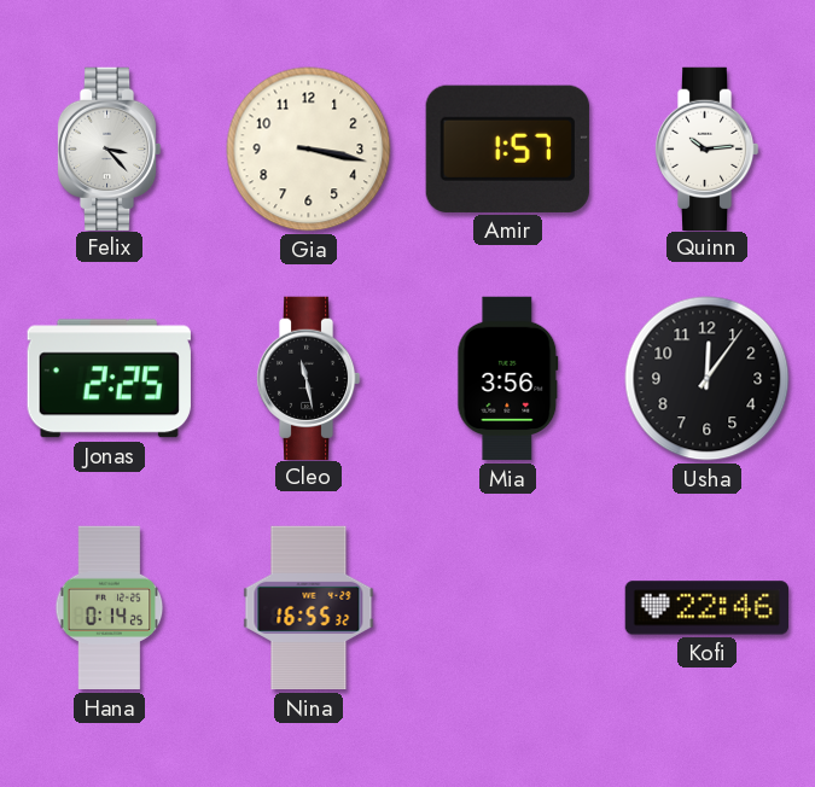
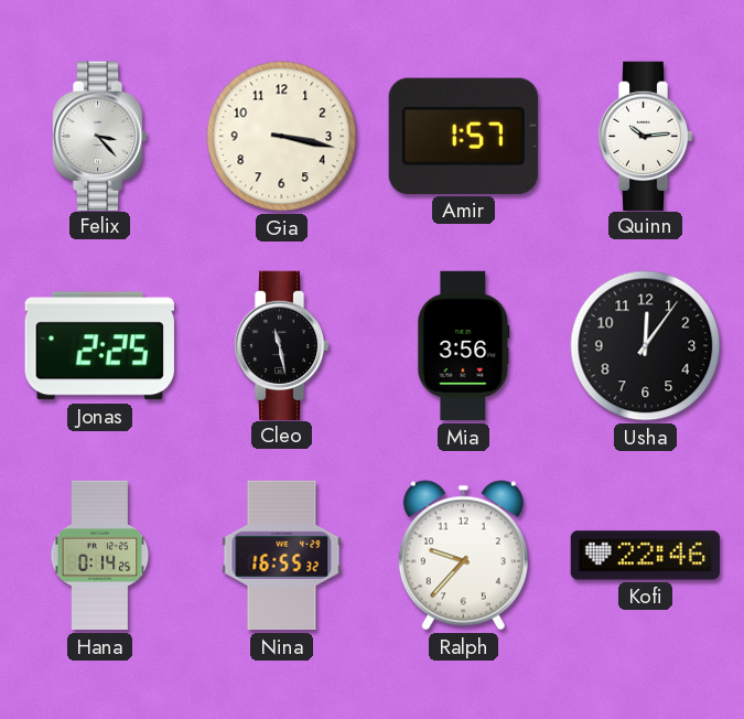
Ralph: none -> 9:37 (463, 556)
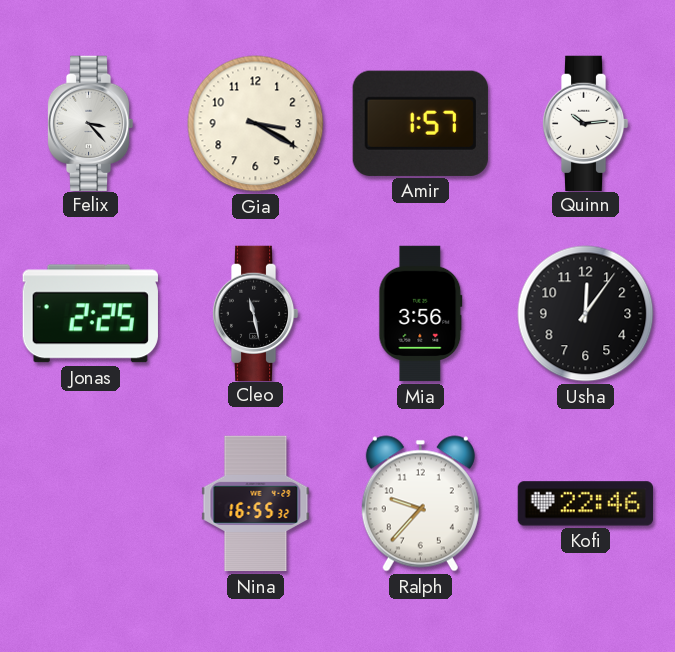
Gia: 3:17 -> 3:20 (256, 124)
Hana: 0:14 -> none (100, 556)
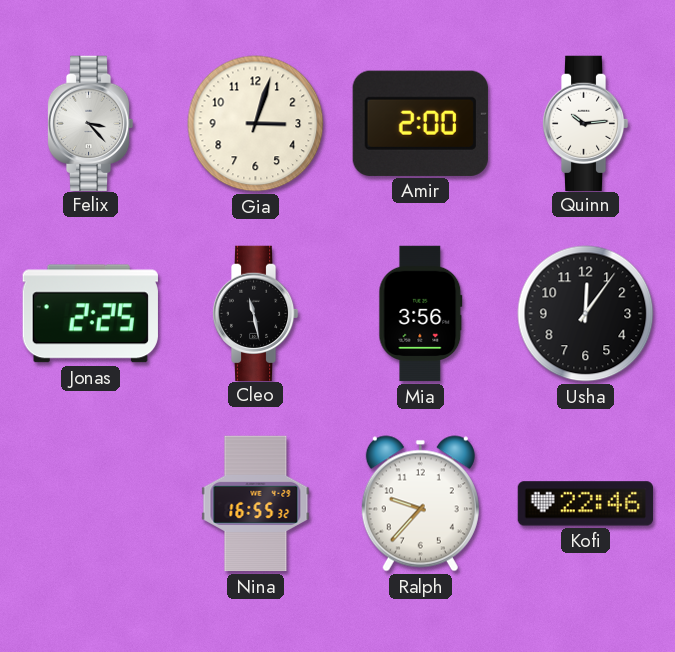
Gia: 3:20 -> 3:03 (256, 124)
Amir: 1:57 -> 2:00 (420, 123)
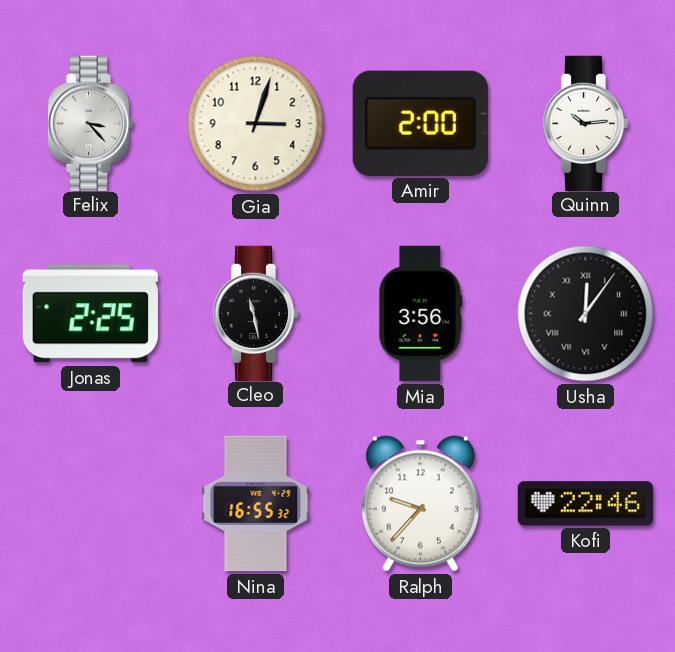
Usha numerals: Arabic -> Roman (586, 314)
